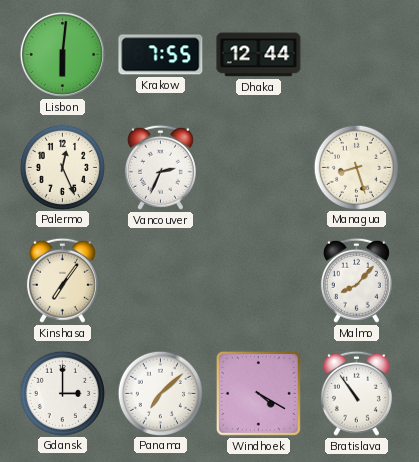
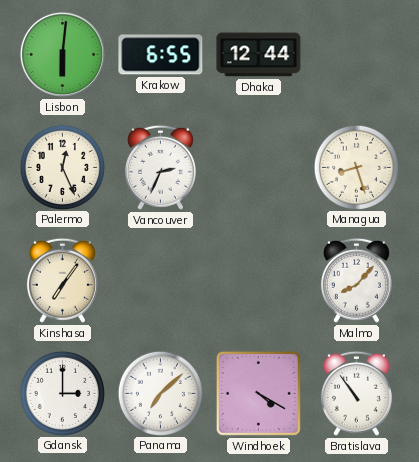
Krakow: 7:55 -> 6:55 (161, 55)
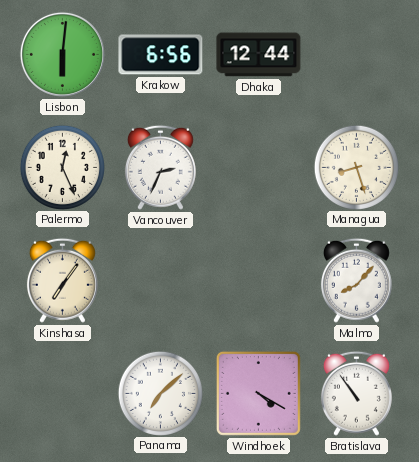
Krakow: 6:55 -> 6:56 (161, 55)
Gdansk: 3:00 -> none (62, 393)
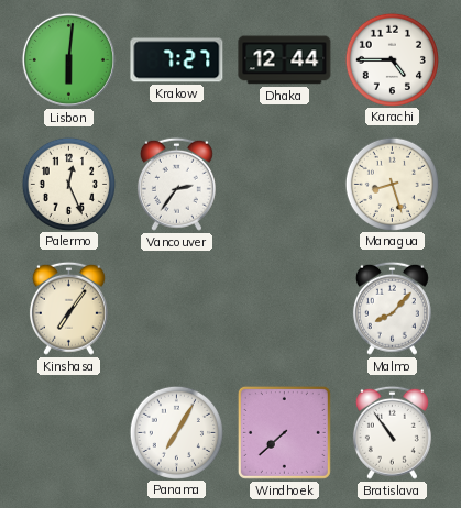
Krakow: 6:56 -> 7:27 (177, 60)
Karachi: none -> 4:45 (392, 59)
Vancouver: 2:34 -> 2:36 (176, 184)
Panama: 7:08 -> 7:05 (176, 432)
Windhoek: 4:20 -> 7:38 (284, 432)
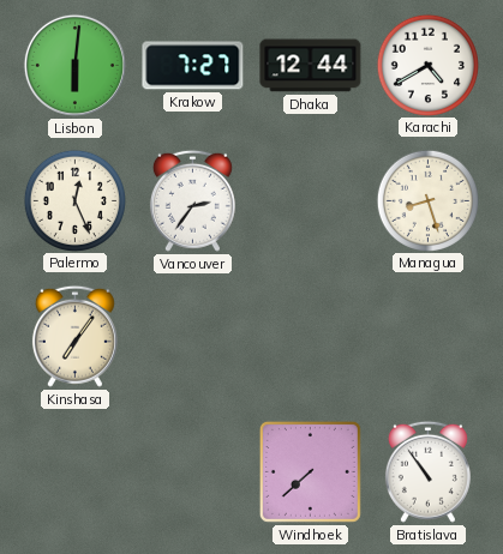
Karachi: 4:45 -> 4:40 (427, 65)
Malmo: 8:07 -> none (392, 308)
Panama: 7:05 -> none (176, 432)
